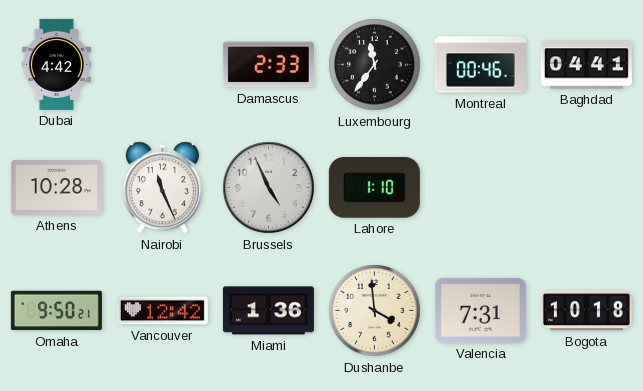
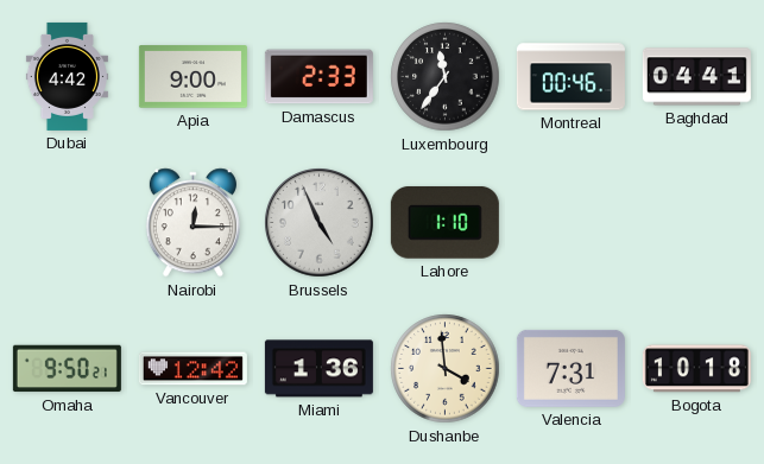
Apia: none -> 9:00 (192, 77)
Athens: 10:28 -> none (56, 188)
Nairobi: 11:26 -> 12:15 (192, 223)
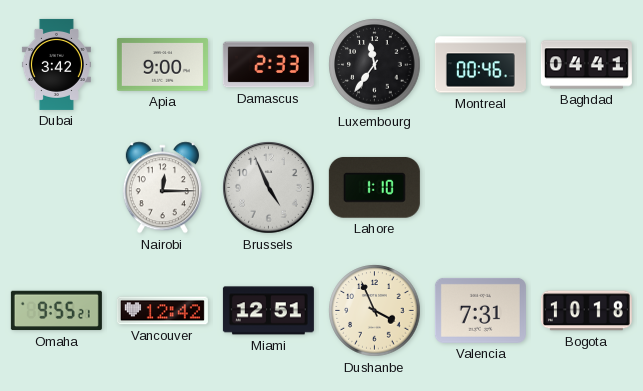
Dubai: 4:42 -> 3:42 (56, 64)
Omaha: 9:50 -> 9:55 (56, 311)
Miami: 1:36 -> 12:51 (268, 311)
Dushanbe: 3:59 -> 3:56 (375, 311)
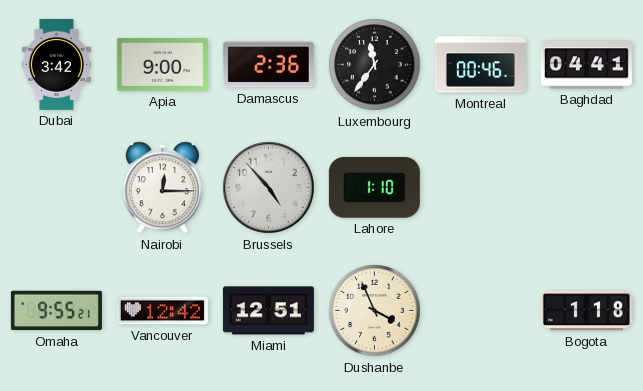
Damascus: 2:33 -> 2:36 (268, 65)
Brussels: 4:56 -> 4:53 (269, 188)
Valencia: 7:31 -> none (480, 310)
Bogota: 10:18 -> 1:18 (586, 311)
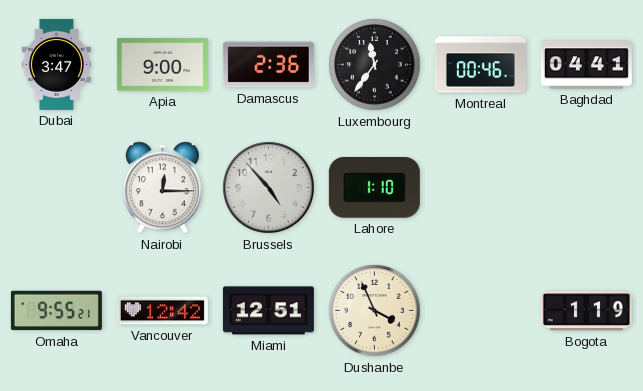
Dubai: 3:42 -> 3:47 (56, 64)
Bogota: 1:18 -> 1:19 (586, 311)
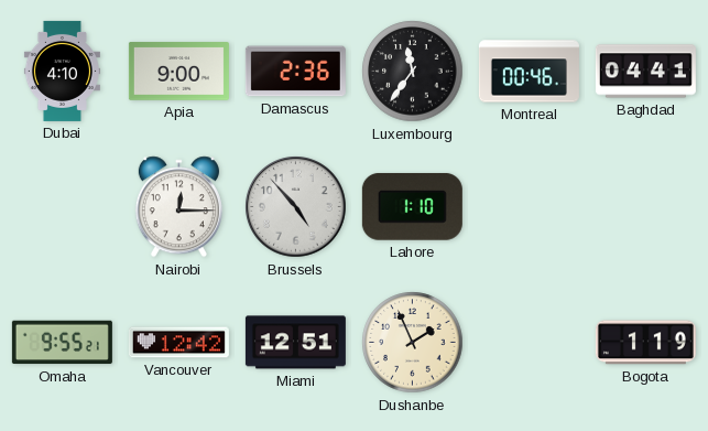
Dubai: 3:47 -> 4:10 (62, 71)
Dushanbe: 3:56 -> 1:56 (413, 343)
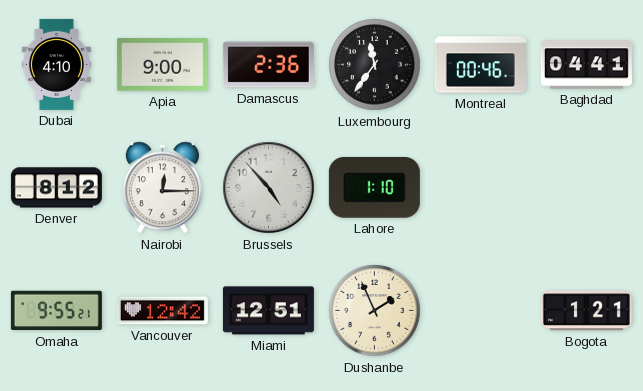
Denver: none -> 8:12 (56, 188)
Bogota: 1:19 -> 1:21 (586, 311)
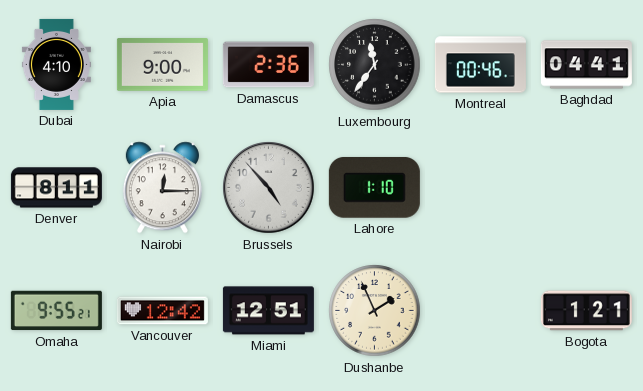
Denver: 8:12 -> 8:11 (56, 188)
